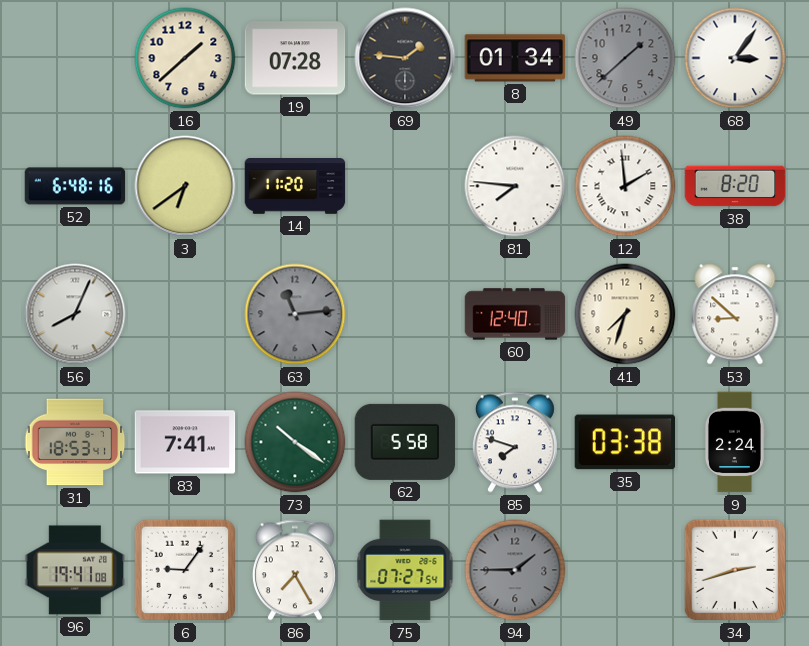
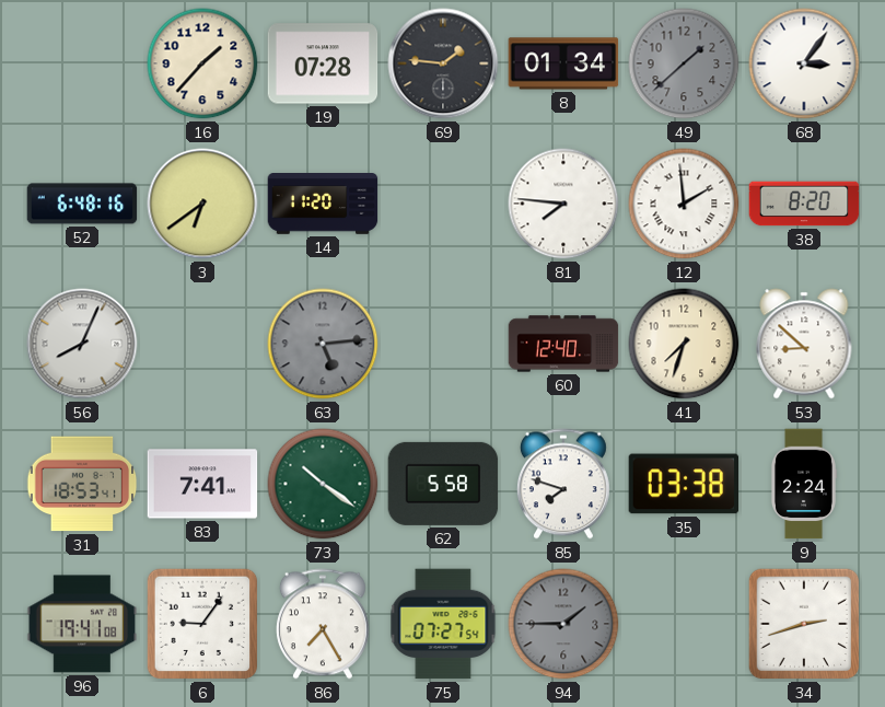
16: 1:38 -> 1:37 (202, 63)
63: 11:14 -> 5:14 (323, 344)
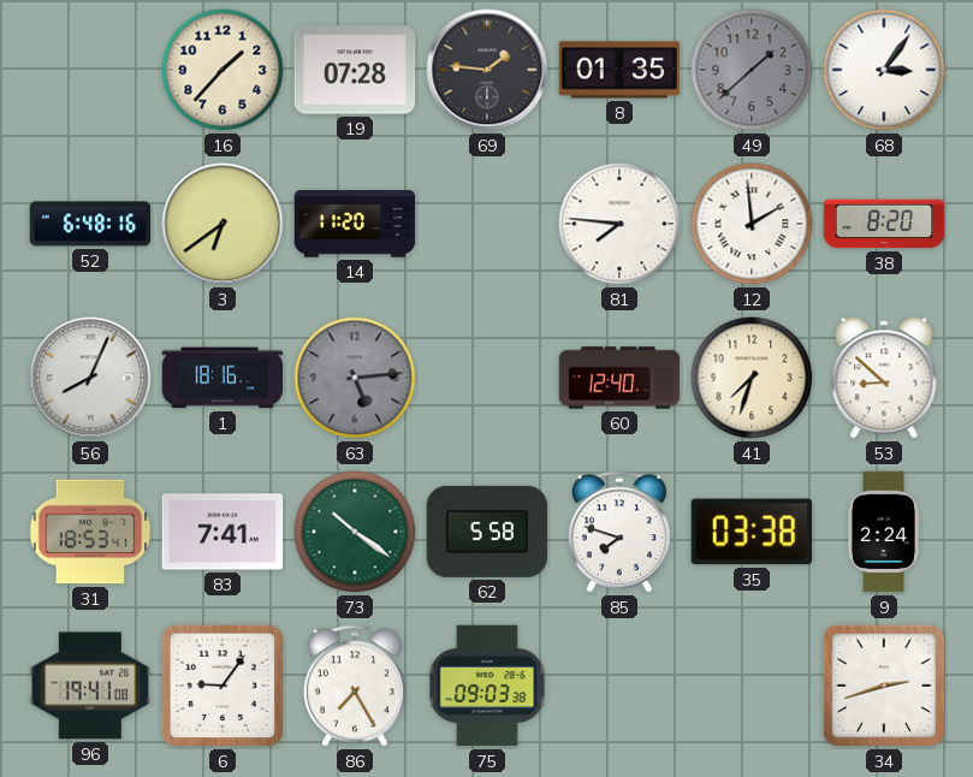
8: 01:34 -> 01:35 (619, 70)
1: none -> 18:16 (223, 378)
75: 07:27 -> 09:03 (487, 686)
94: 1:45 -> none (563, 624)
